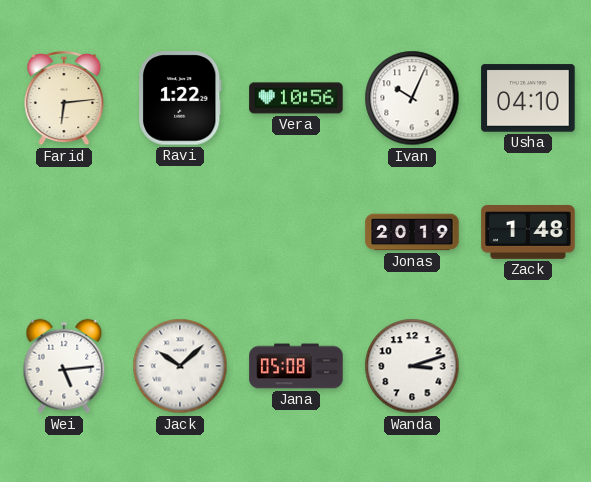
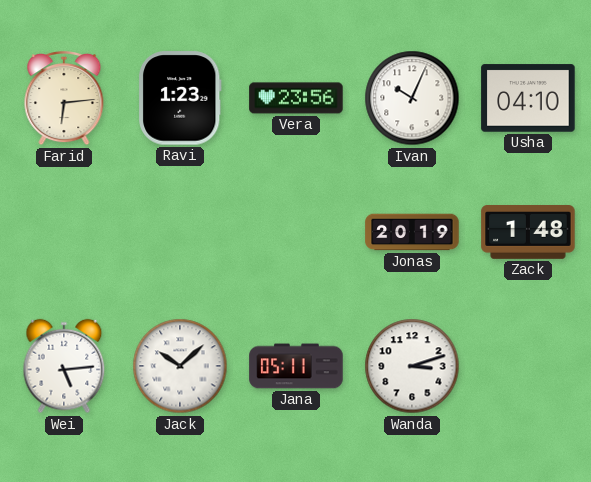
Ravi: 1:22 -> 1:23 (180, 98)
Vera: 10:56 -> 23:56 (296, 98)
Jana: 05:08 -> 05:11 (296, 366)
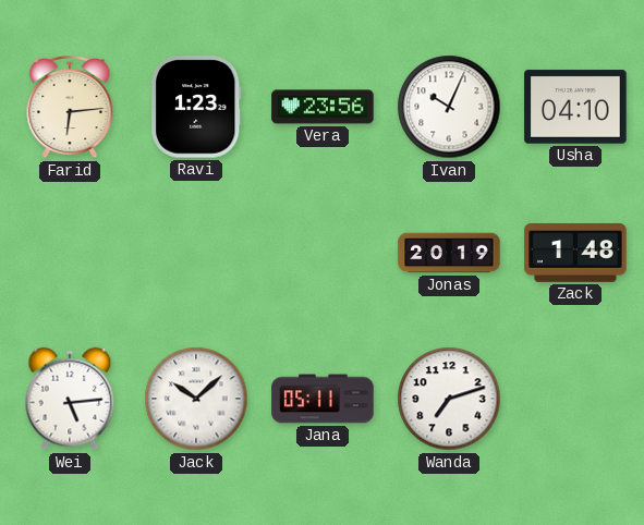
Wanda: 3:12 -> 7:12 (449, 399)
